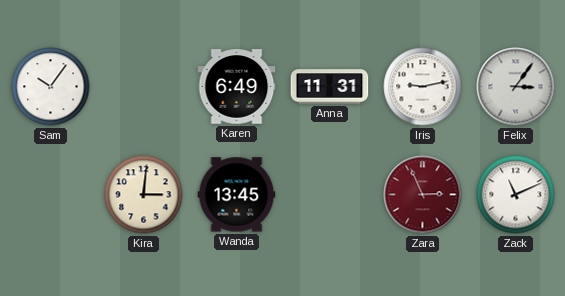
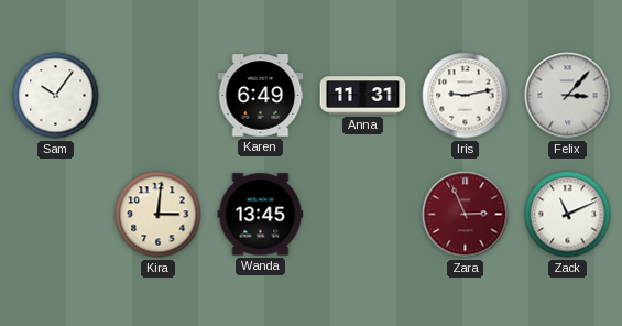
Felix: 3:06 -> 3:07 (568, 96)
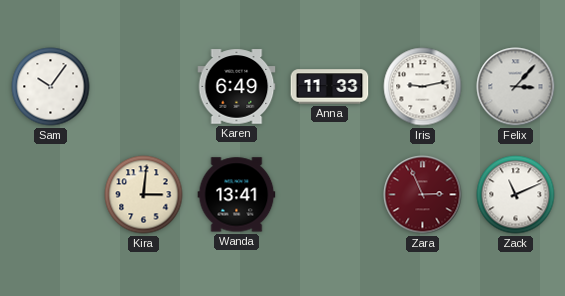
Anna: 11:31 -> 11:33 (330, 87)
Wanda: 13:45 -> 13:41 (237, 195)
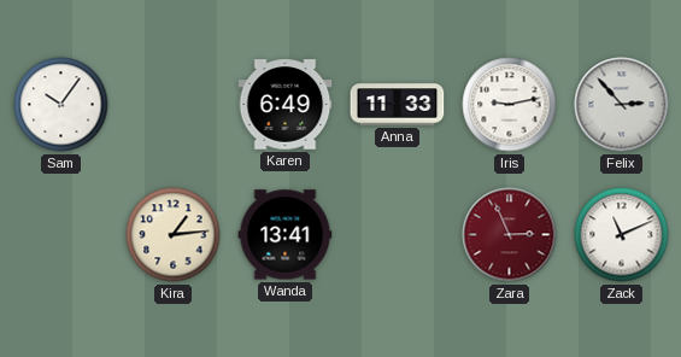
Felix: 3:07 -> 2:53 (622, 105)
Kira: 3:01 -> 1:14 (174, 235)
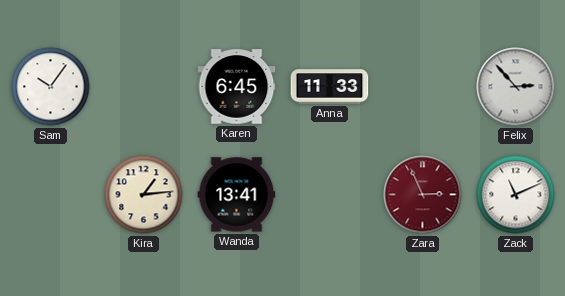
Karen: 6:49 -> 6:45 (237, 87)
Iris: 9:13 -> none (510, 105)
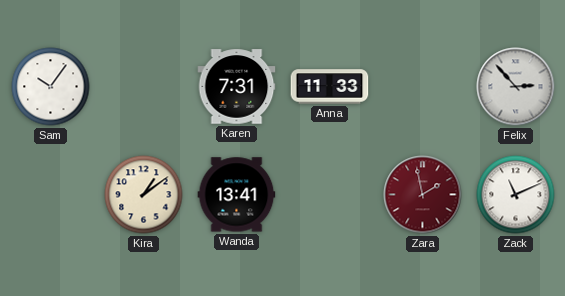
Karen: 6:45 -> 7:31 (237, 87)
Kira: 1:14 -> 1:09 (144, 195)
Zara: 2:56 -> 1:58 (423, 195)
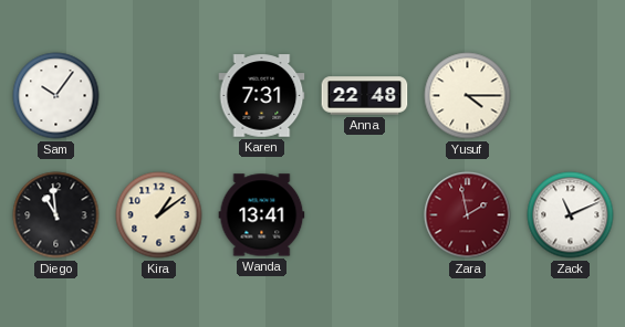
Anna: 11:33 -> 22:48 (365, 96)
Yusuf: none -> 4:15 (468, 96)
Felix: 2:53 -> none (516, 87)
Diego: none -> 10:59 (56, 215)
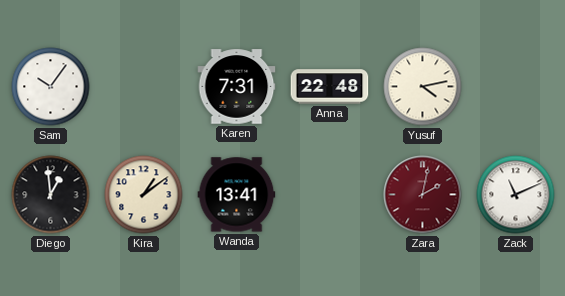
Yusuf: 4:15 -> 4:13 (423, 87)
Diego: 10:59 -> 12:59 (51, 195)
Zara: 1:58 -> 2:02 (423, 195)
